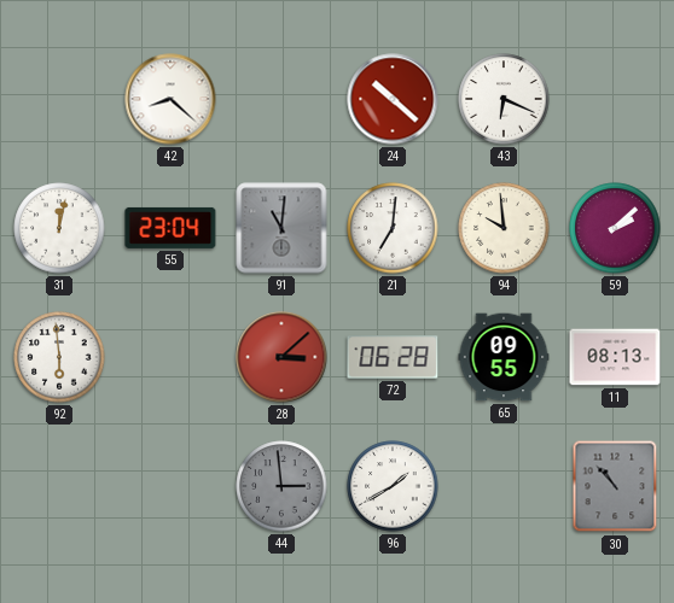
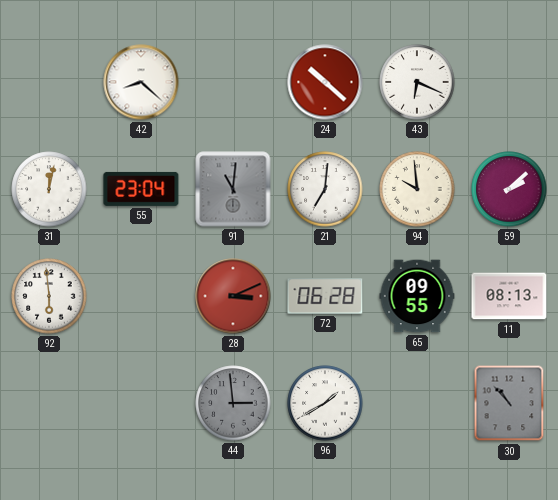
28: 3:08 -> 3:11 (233, 296)
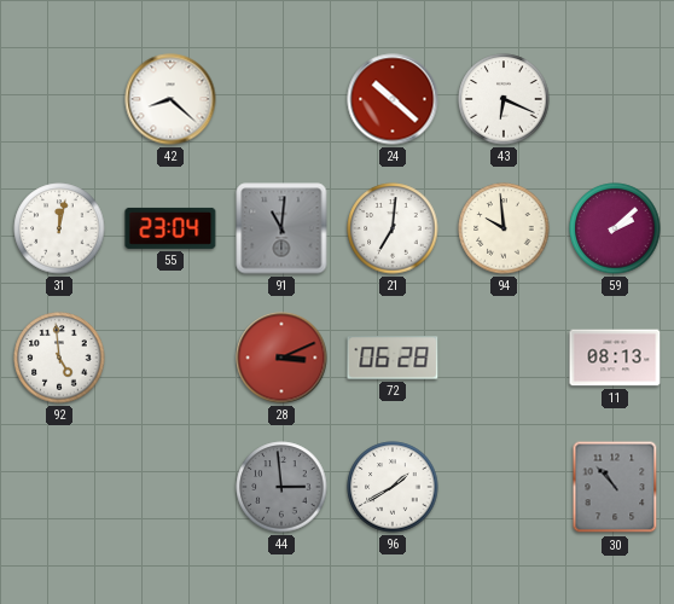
92: 5:59 -> 4:59 (59, 358)
65: 09:55 -> none (417, 296)
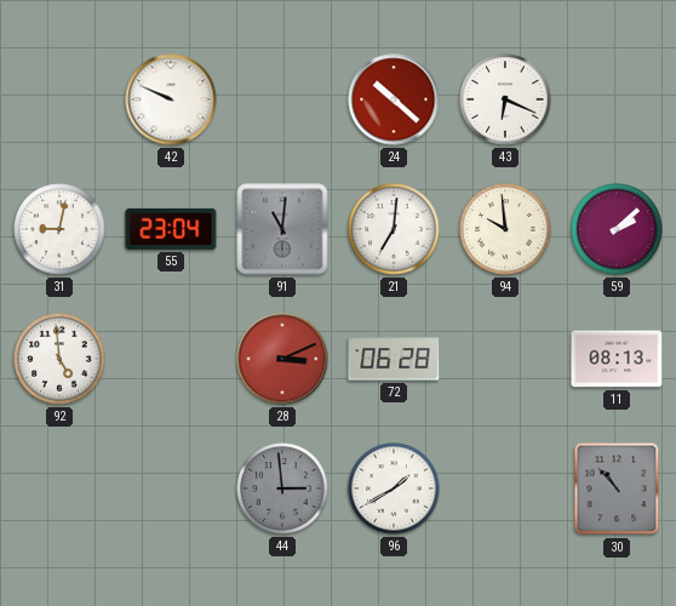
42: 8:22 -> 9:49 (171, 99)
31: 12:02 -> 9:02 (59, 229)
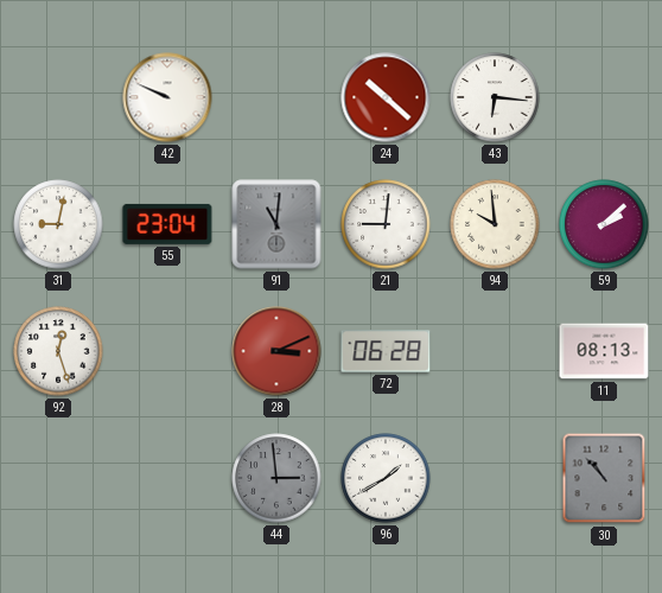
43: 6:19 -> 6:16 (495, 97)
21: 7:01 -> 9:01 (386, 224)
92: 4:59 -> 12:27 (58, 351)
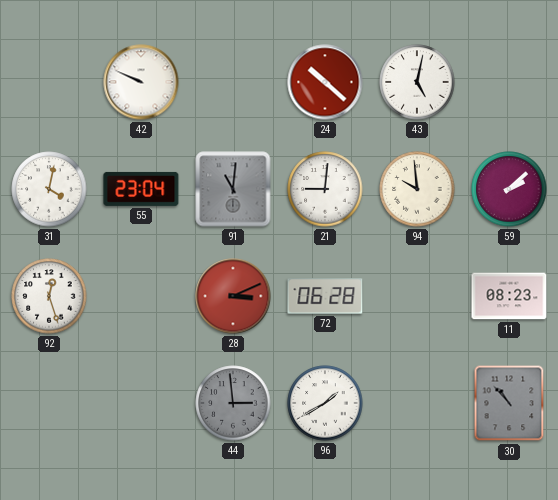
43: 6:16 -> 5:02 (417, 82)
31: 9:02 -> 4:02 (49, 189)
11: 08:13 -> 08:23 (509, 296)
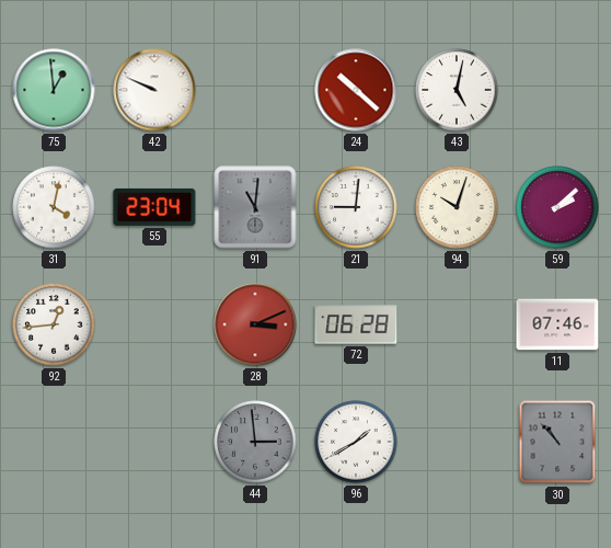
75: none -> 12:59 (54, 90)
94: 9:59 -> 10:03 (457, 207)
92: 12:27 -> 12:44 (54, 324)
11: 08:23 -> 07:46 (557, 324)
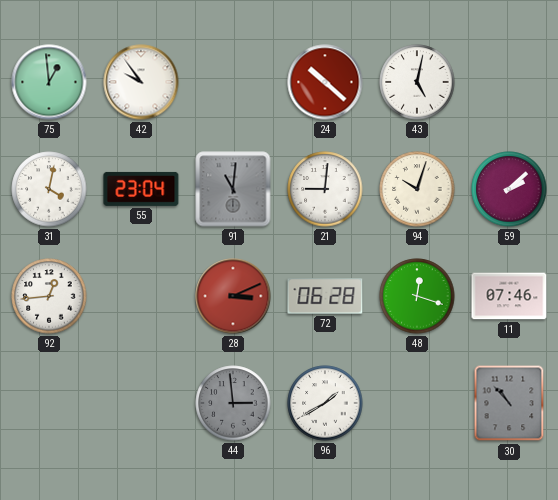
42: 9:49 -> 9:54 (141, 82)
48: none -> 12:18 (417, 296)
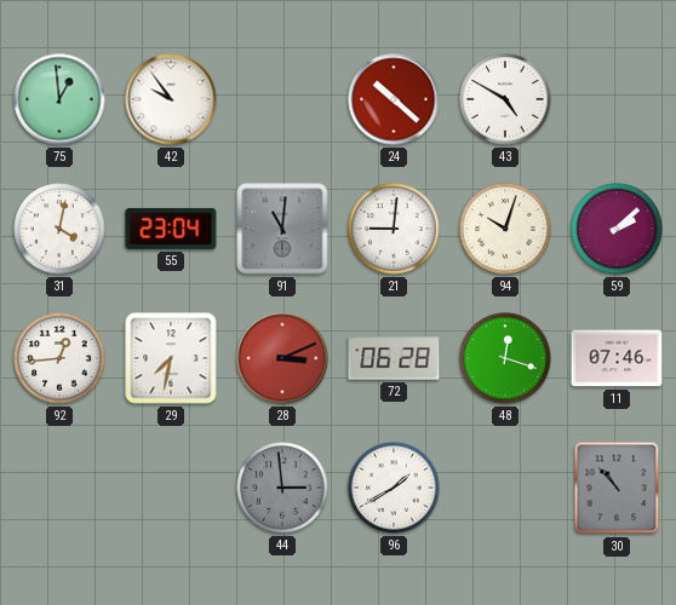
43: 5:02 -> 4:50 (505, 99)
29: none -> 7:32 (171, 358)
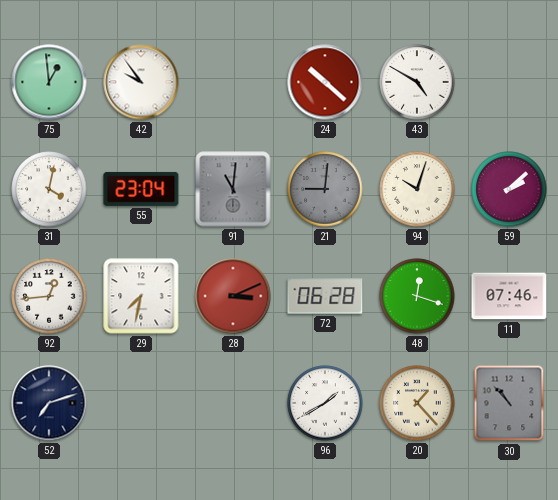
21 dial: white -> grey (325, 189)
52: none -> 7:12 (49, 403)
44: 2:59 -> none (282, 488)
20: none -> 1:23 (417, 403)
